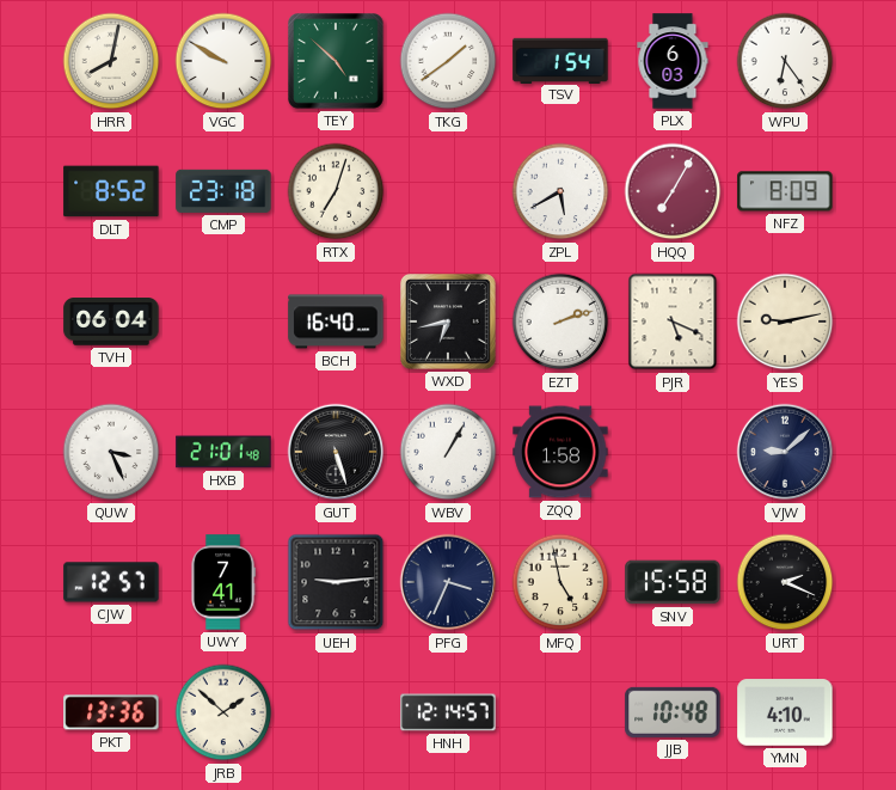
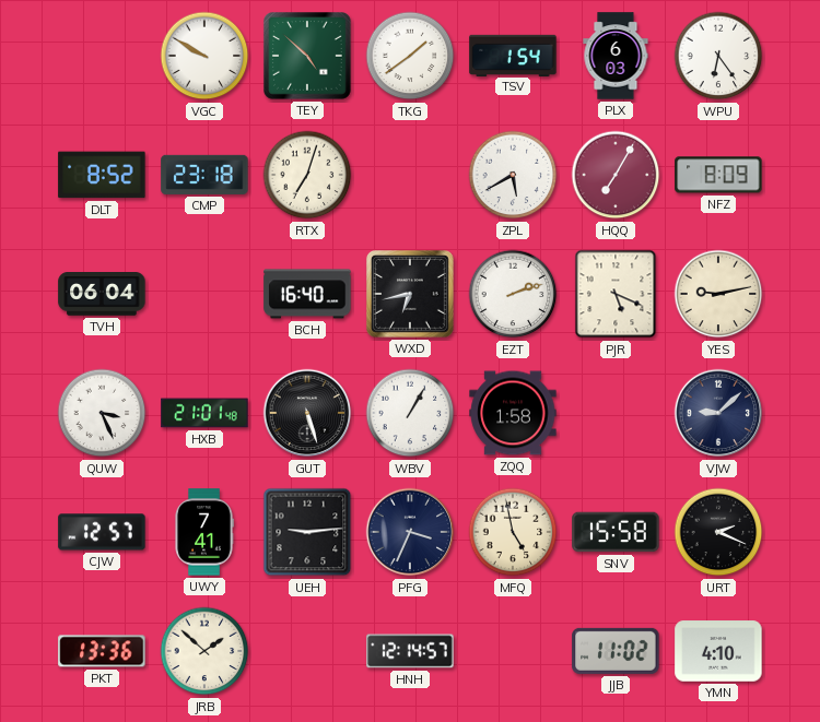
HRR: 8:02 -> none (111, 61)
JJB: 10:48 -> 11:02 (616, 651)
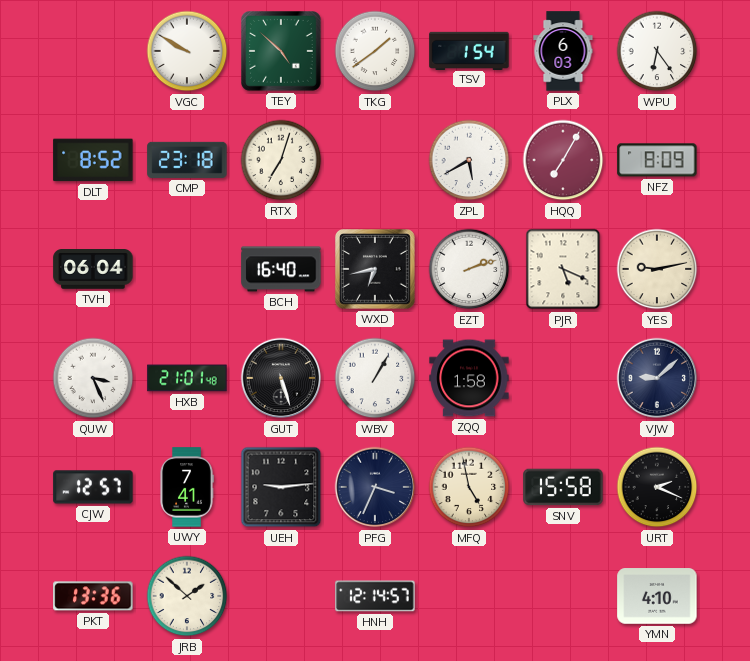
JJB: 11:02 -> none (616, 651)
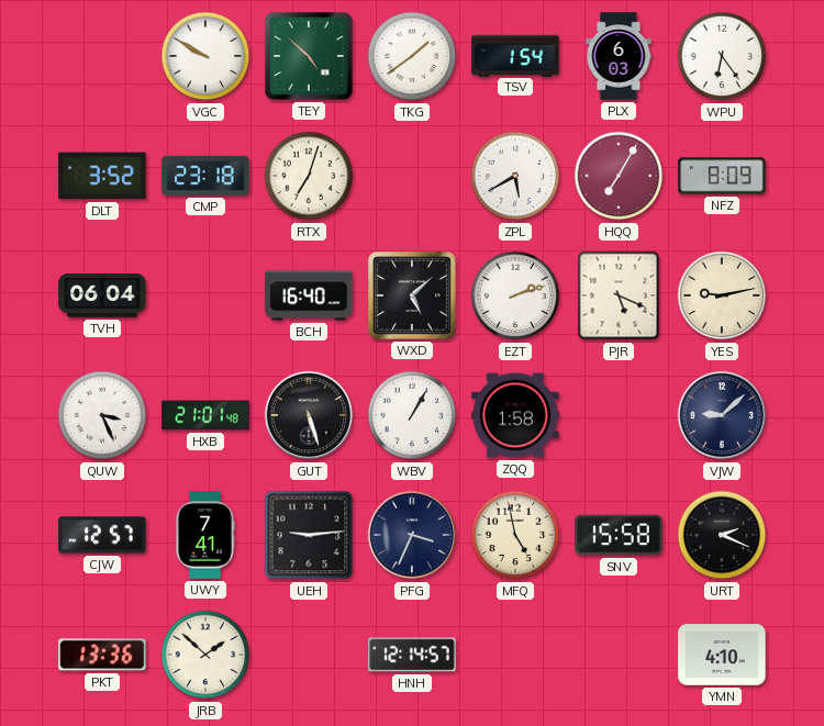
DLT: 8:52 -> 3:52 (102, 176)
WXD: 6:43 -> 5:08 (413, 297)
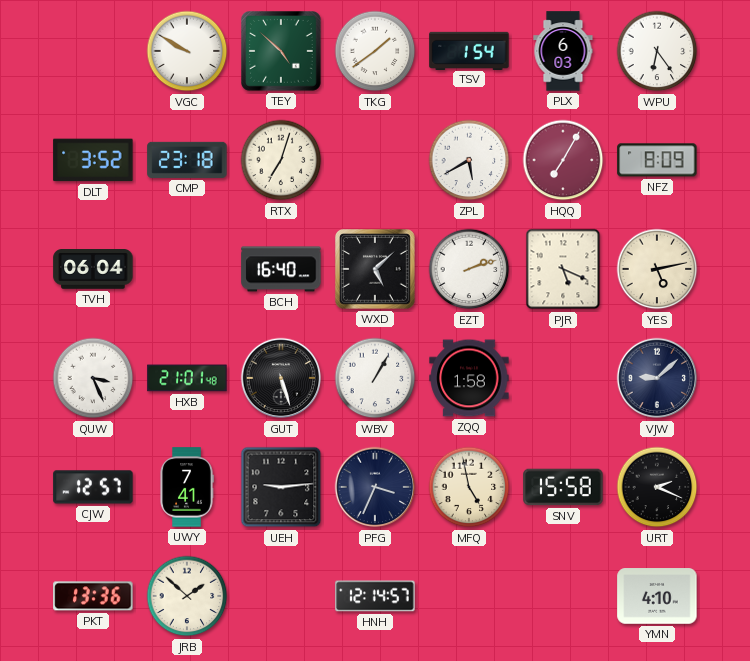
YES: 9:13 -> 5:13 (657, 269)
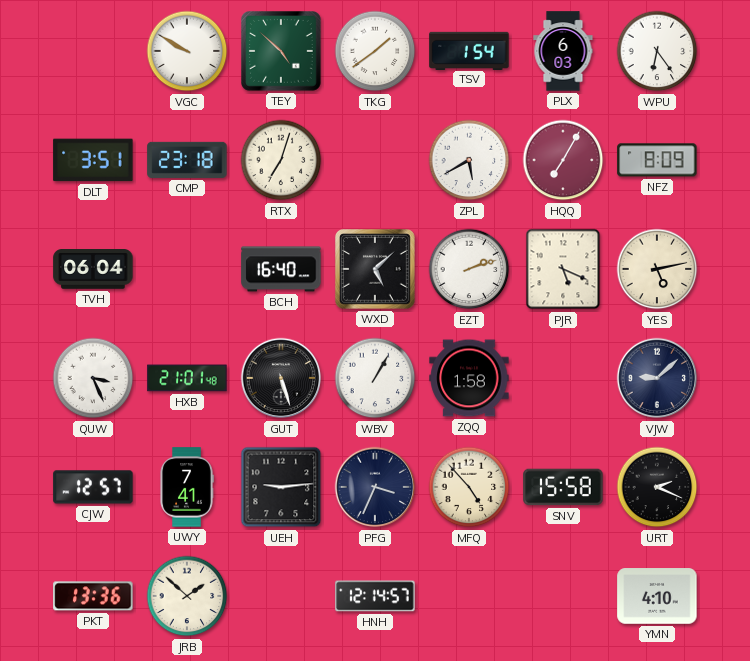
DLT: 3:52 -> 3:51 (93, 160)
MFQ: 4:58 -> 4:53 (469, 487)
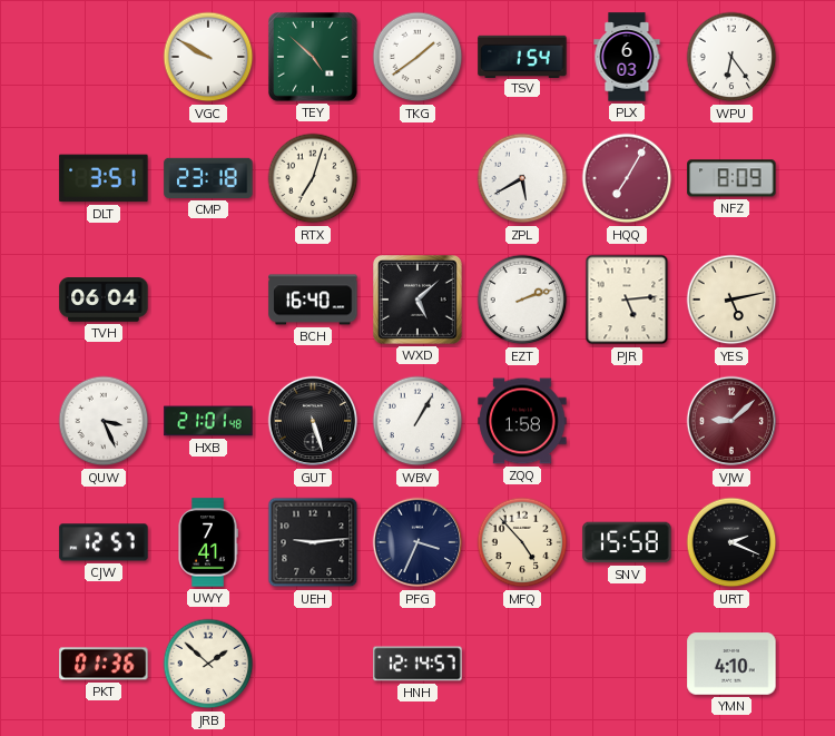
PJR: 5:19 -> 5:14 (627, 300)
VJW dial: navy -> burgundy (731, 421)
PKT: 13:36 -> 01:36 (104, 664)
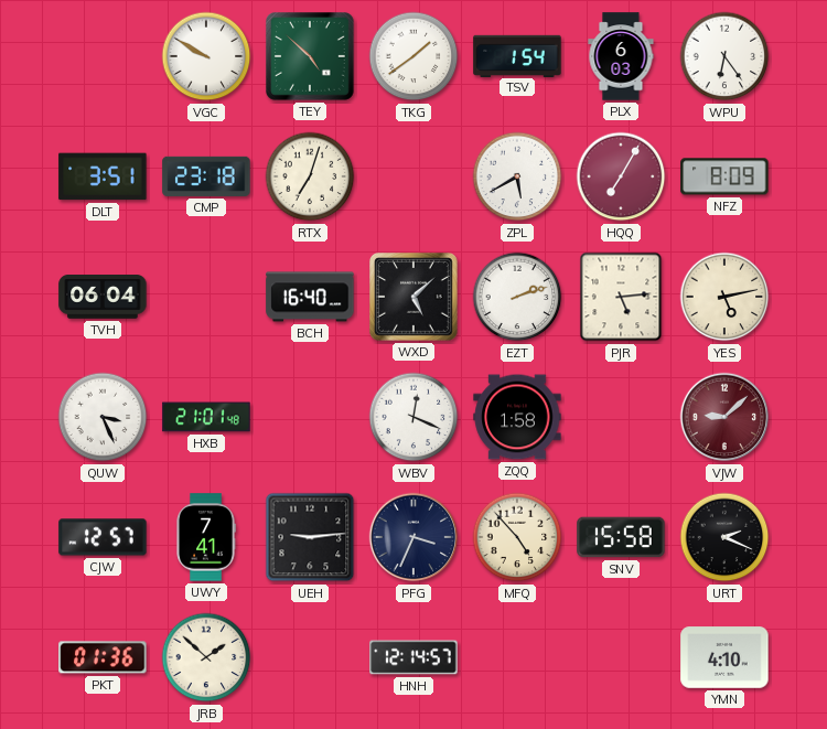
GUT: 5:27 -> none (313, 421)
WBV: 1:05 -> 12:19 (413, 417)
